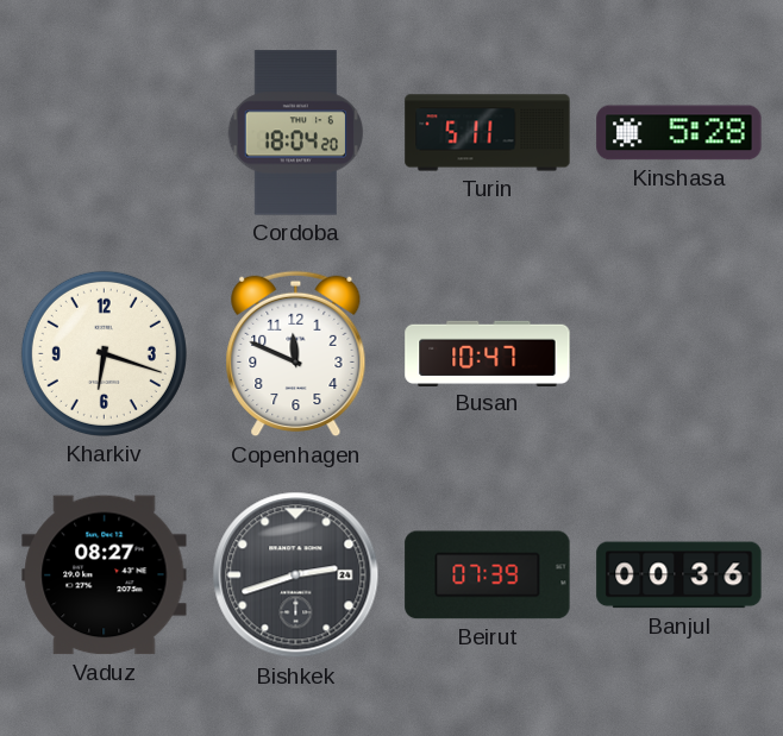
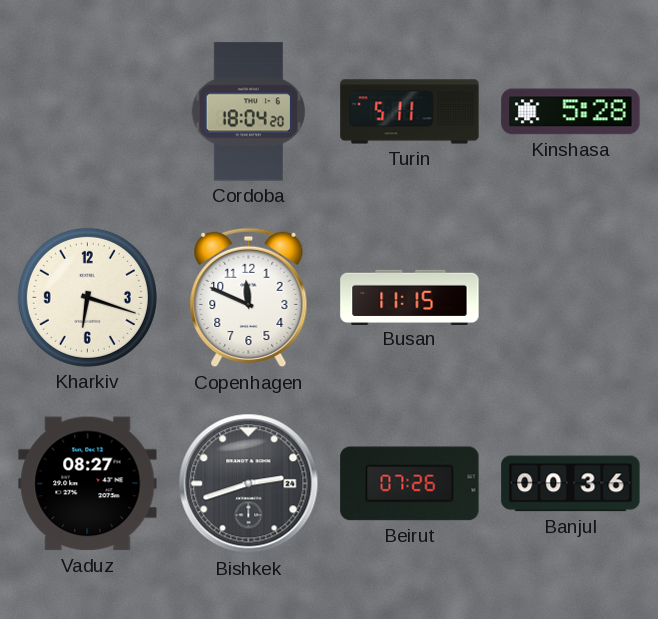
Busan: 10:47 -> 11:15 (410, 297)
Beirut: 07:39 -> 07:26 (410, 484)
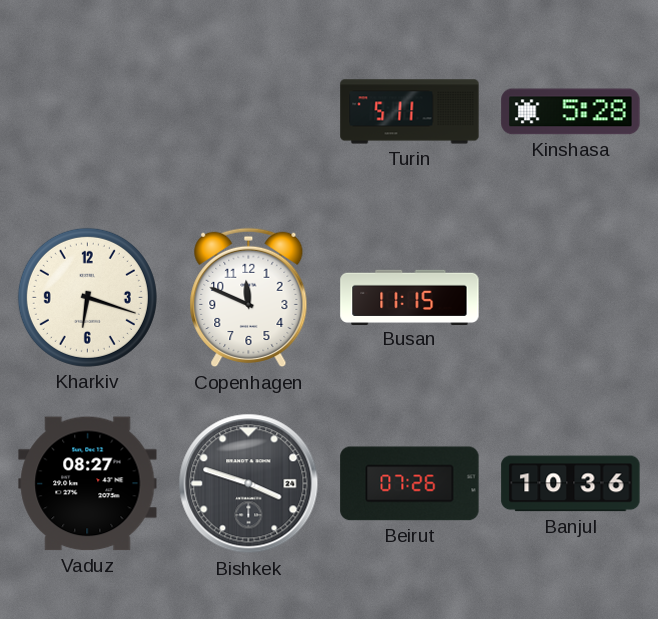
Cordoba: 18:04 -> none (248, 112)
Bishkek: 2:42 -> 3:48 (249, 484)
Banjul: 00:36 -> 10:36 (571, 484)
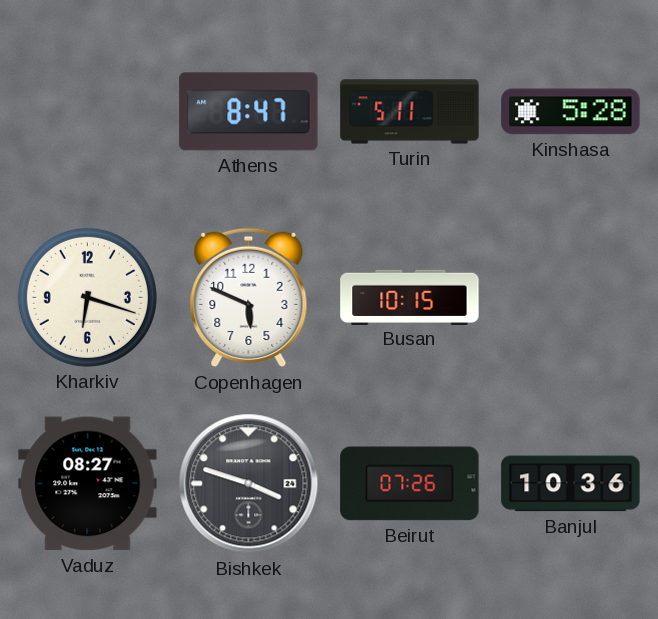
Athens: none -> 8:47 (249, 112)
Copenhagen: 11:49 -> 5:49 (249, 298)
Busan: 11:15 -> 10:15 (410, 297)
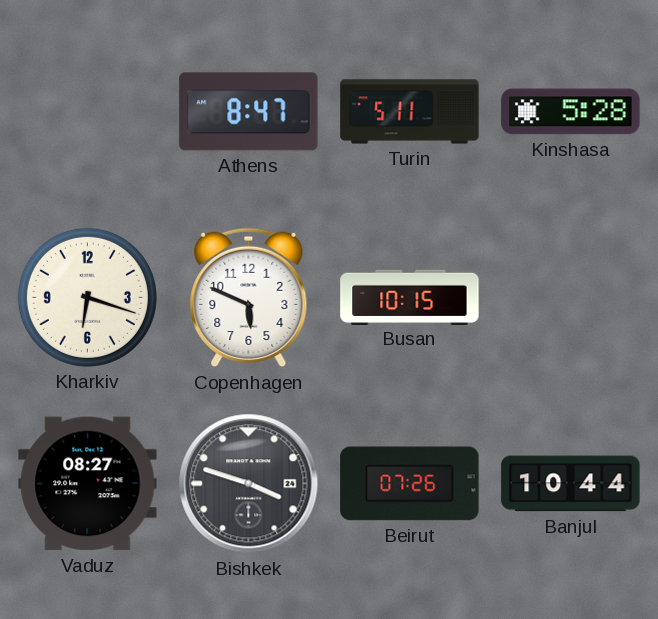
Banjul: 10:36 -> 10:44 (571, 484)
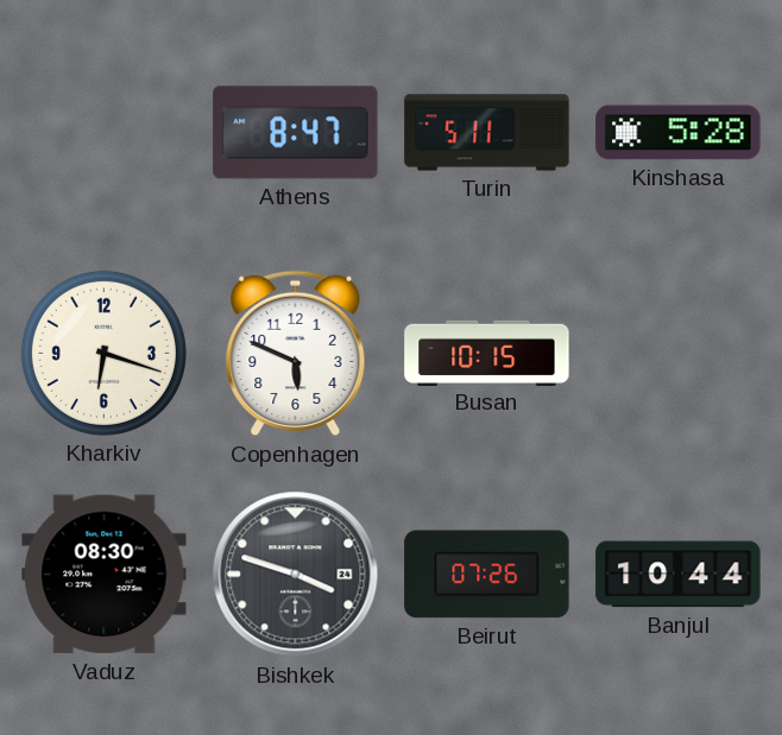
Vaduz: 08:27 -> 08:30 (105, 575)
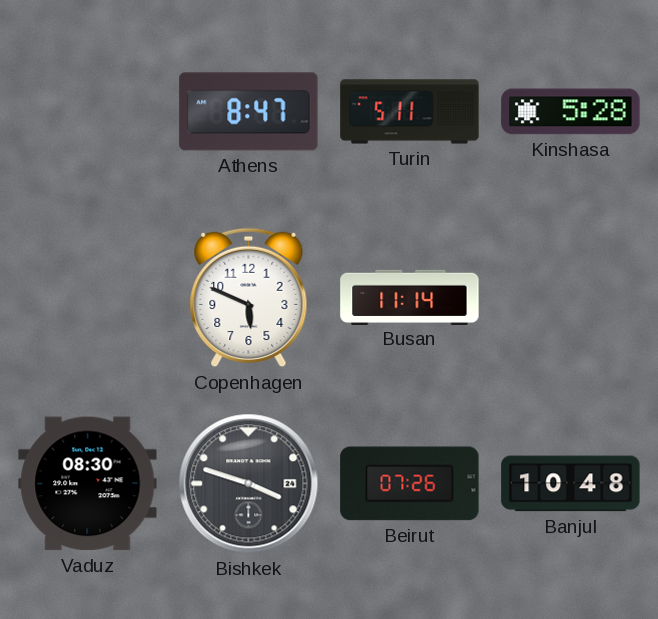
Kharkiv: 6:18 -> none (103, 353)
Busan: 10:15 -> 11:14 (410, 297)
Banjul: 10:44 -> 10:48 (571, 484)
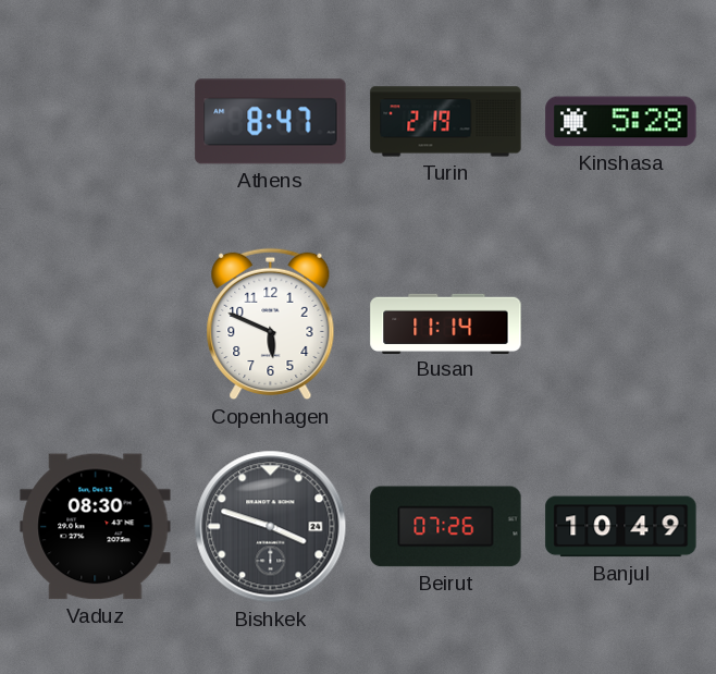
Turin: 5:11 -> 2:19 (446, 122)
Banjul: 10:48 -> 10:49 (621, 527)
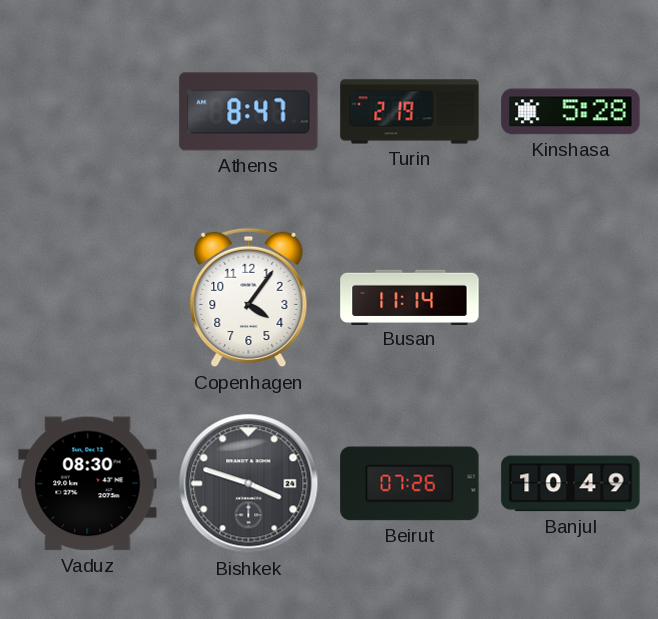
Copenhagen: 5:49 -> 4:06 (249, 298)
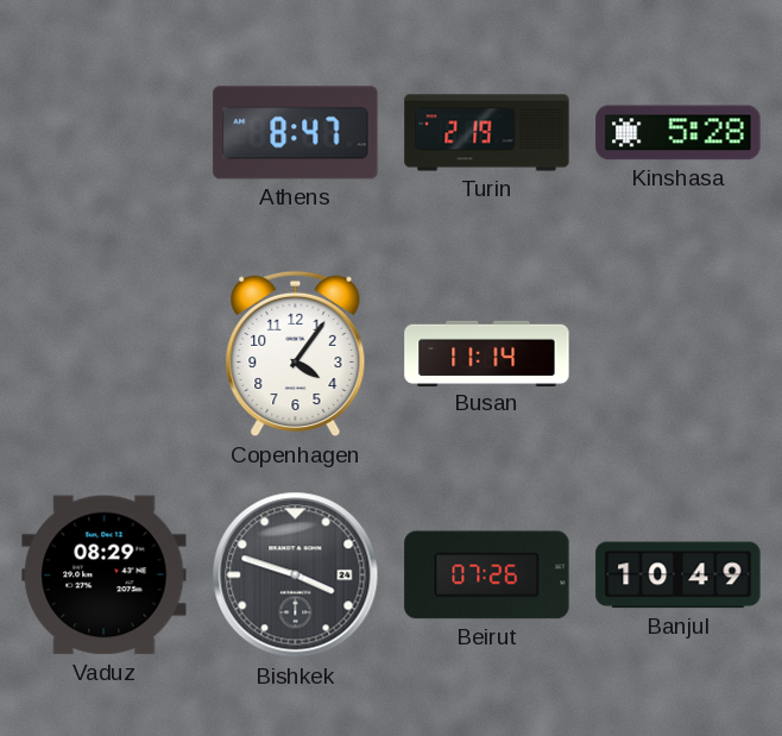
Vaduz: 08:30 -> 08:29 (105, 575)
